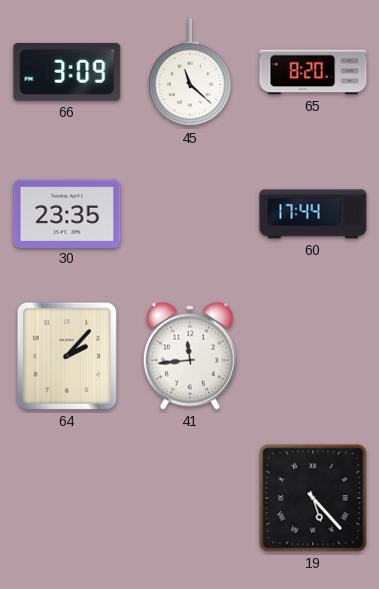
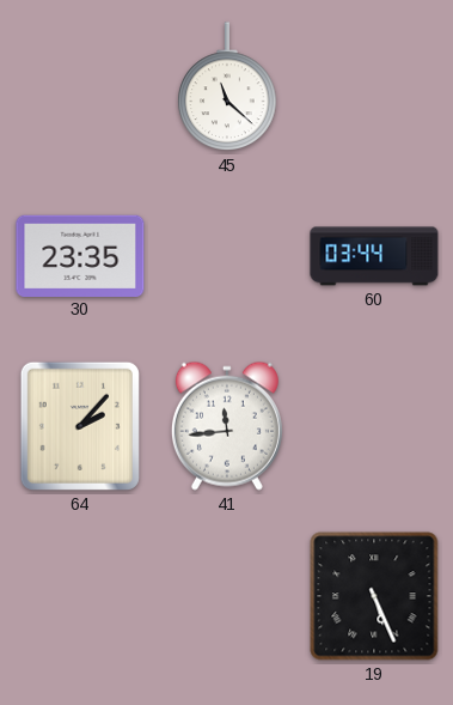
66: 3:09 -> none (67, 72)
65: 8:20 -> none (313, 72)
60: 17:44 -> 03:44 (374, 256)
19: 5:23 -> 5:26 (374, 596)
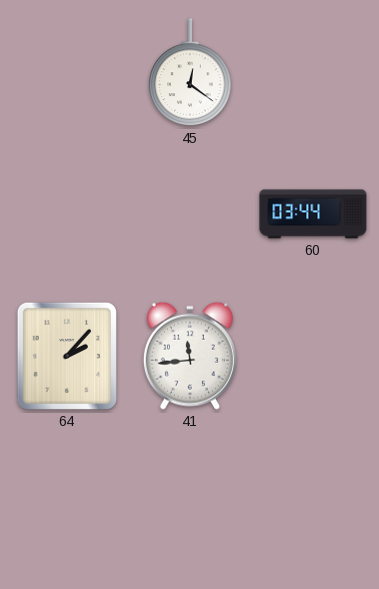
45: 11:22 -> 12:21 (190, 73)
30: 23:35 -> none (80, 255)
19: 5:26 -> none (374, 596)
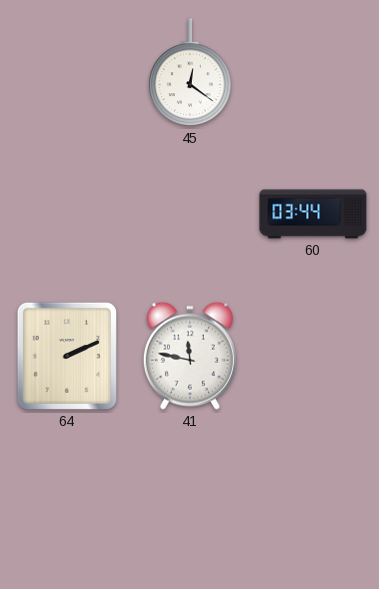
64: 2:07 -> 2:11 (67, 356)
41: 11:44 -> 11:47 (190, 356)
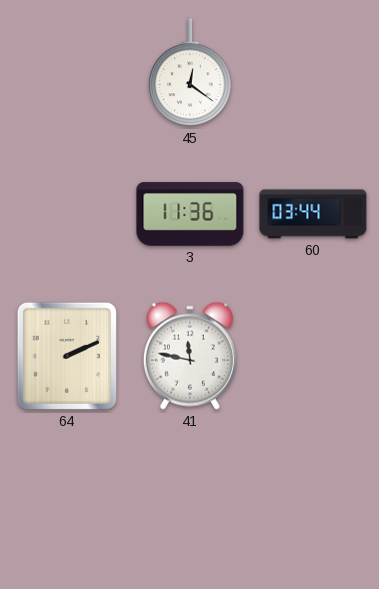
3: none -> 11:36 (190, 214)
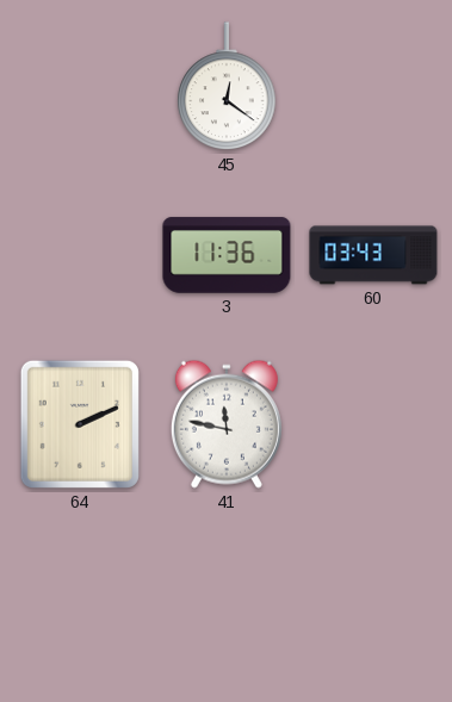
60: 03:44 -> 03:43 (373, 255)
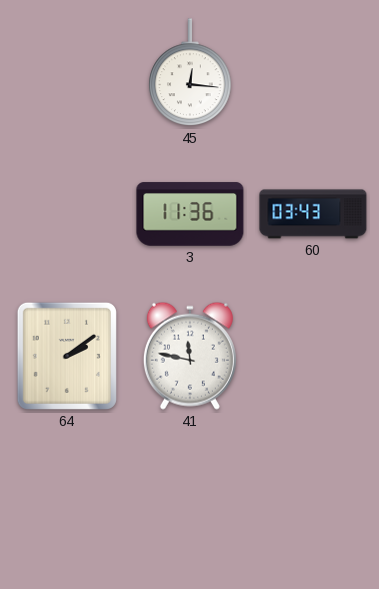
45: 12:21 -> 12:16 (190, 73)
64: 2:11 -> 2:09 (67, 356)
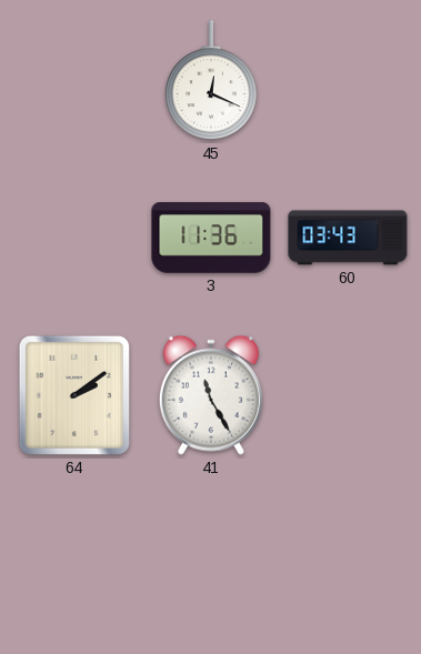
45: 12:16 -> 12:19 (211, 81)
41: 11:47 -> 11:25 (211, 395)
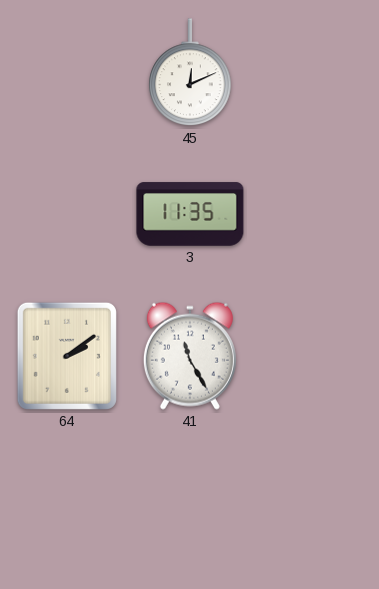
45: 12:19 -> 12:11 (190, 73)
3: 11:36 -> 11:35 (190, 214)
60: 03:43 -> none (348, 238)
